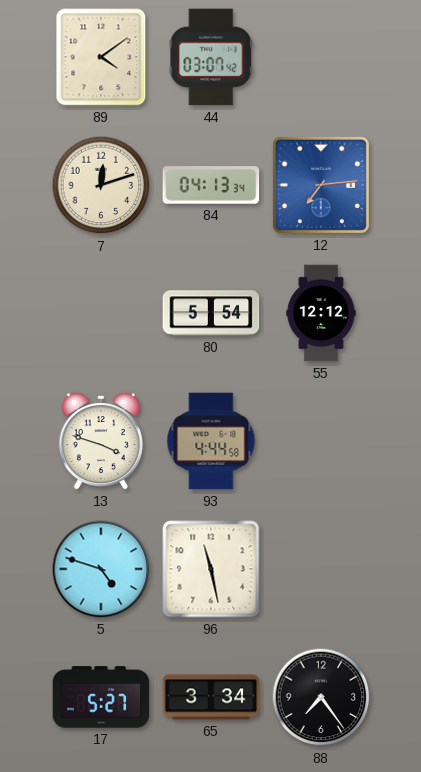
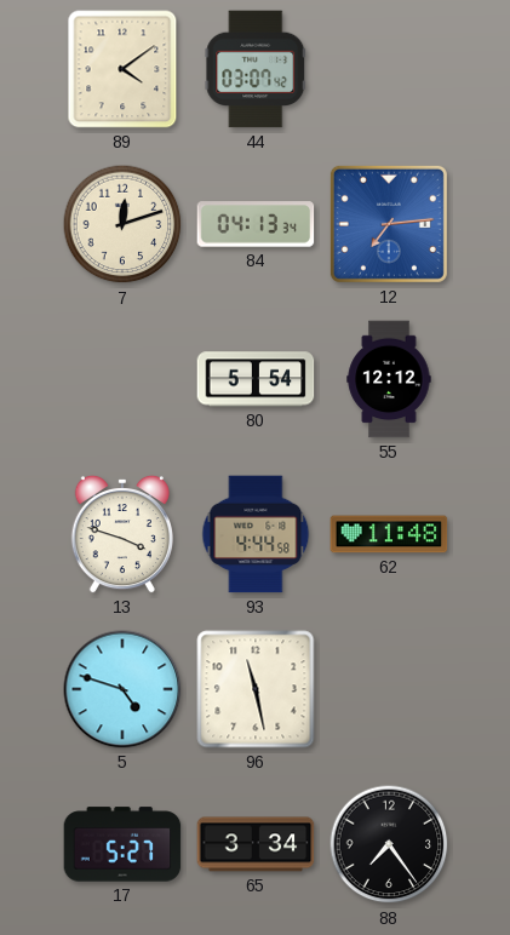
62: none -> 11:48 (389, 534)
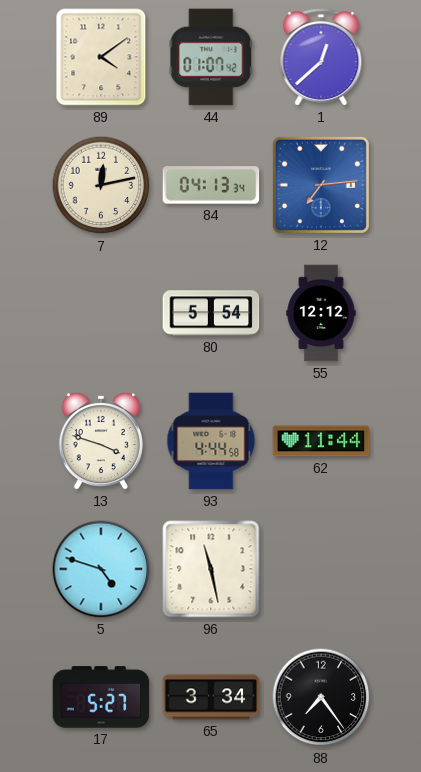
44: 03:07 -> 01:07 (211, 57)
1: none -> 12:38 (321, 57)
7: 12:12 -> 12:13 (101, 185)
62: 11:48 -> 11:44 (321, 441)
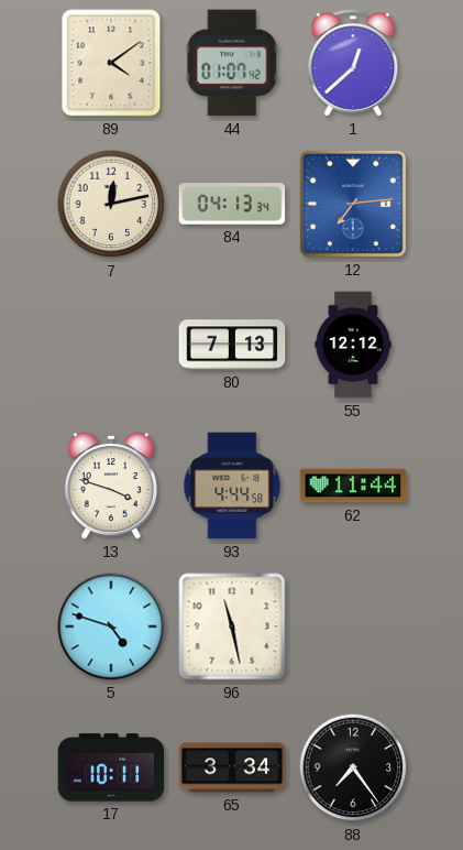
80: 5:54 -> 7:13 (232, 345)
17: 5:27 -> 10:11 (111, 767)
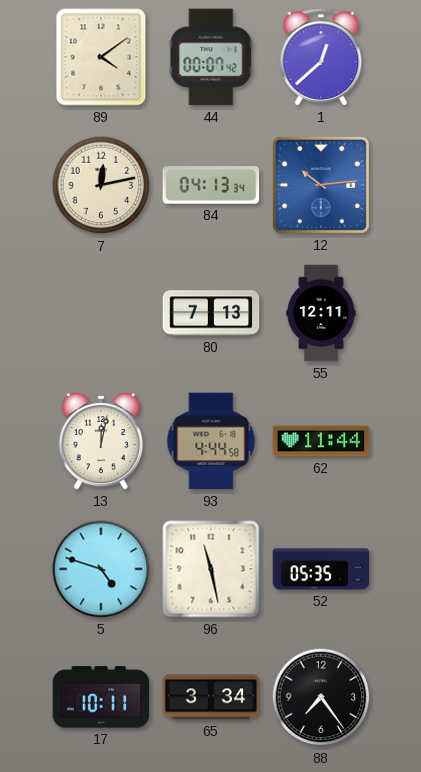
44: 01:07 -> 00:07 (211, 57)
12: 7:14 -> 10:14 (321, 185)
55: 12:12 -> 12:11 (321, 313)
13: 3:48 -> 12:02 (101, 441)
52: none -> 05:35 (321, 569)
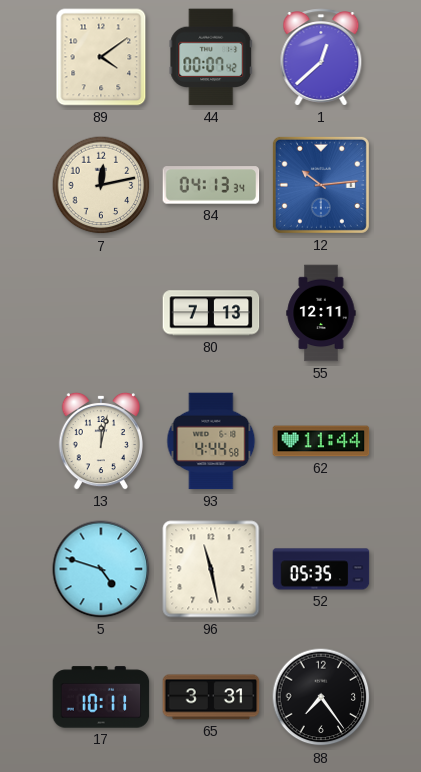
65: 3:34 -> 3:31 (211, 697)
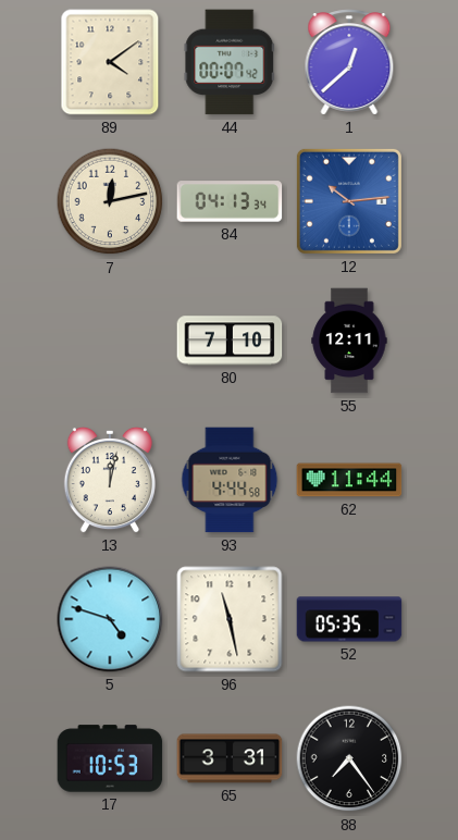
80: 7:13 -> 7:10 (230, 341)
17: 10:11 -> 10:53 (110, 758)
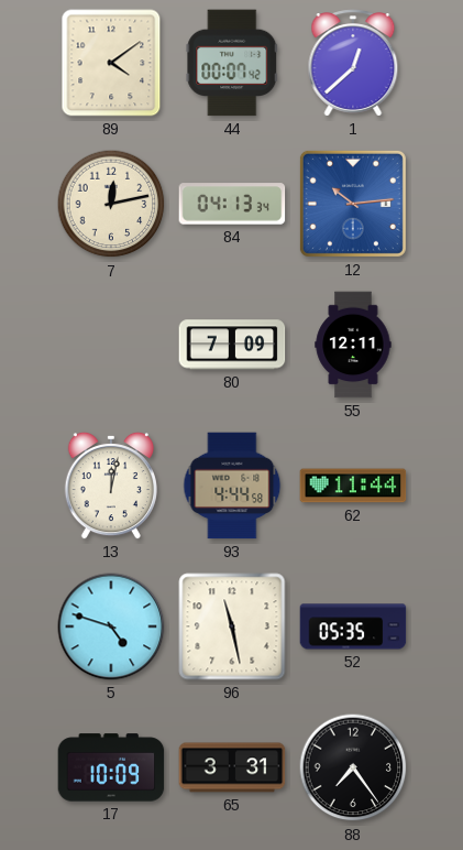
80: 7:10 -> 7:09 (232, 345)
17: 10:53 -> 10:09 (111, 767)
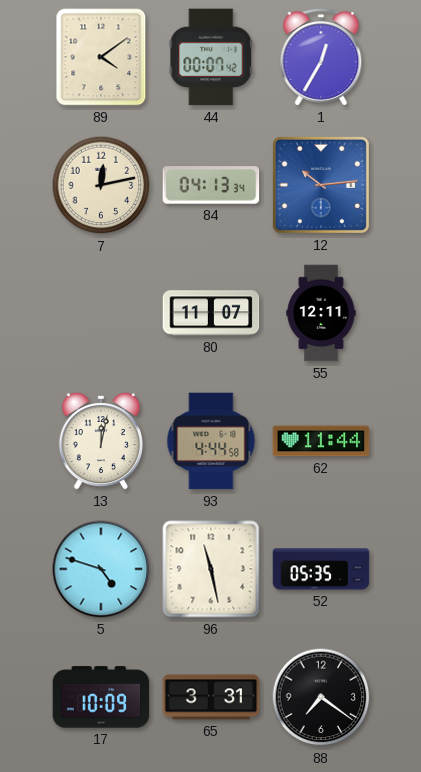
1: 12:38 -> 12:35 (321, 57)
80: 7:09 -> 11:07 (211, 313)
88: 7:24 -> 7:21 (321, 697)
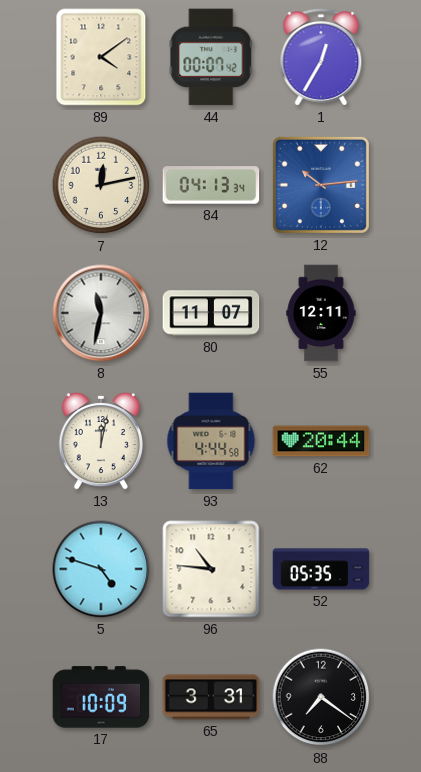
8: none -> 11:32 (101, 313)
62: 11:44 -> 20:44 (321, 441)
96: 11:28 -> 10:46 (211, 569)
